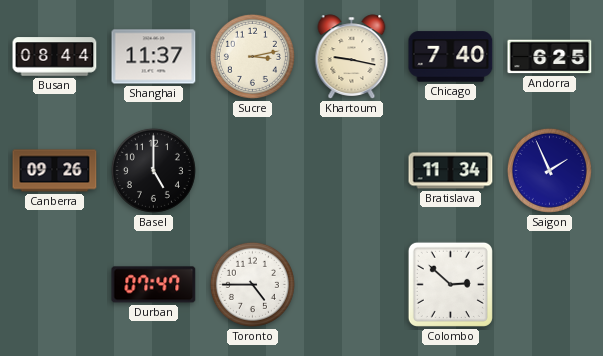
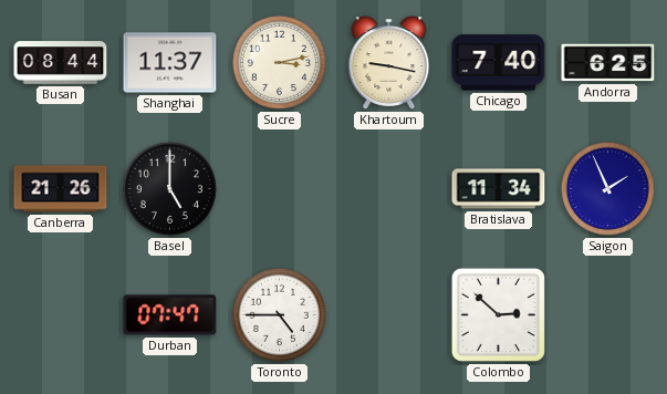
Canberra: 09:26 -> 21:26 (61, 189)
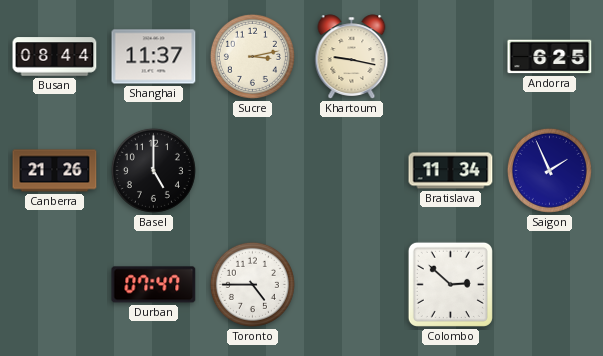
Chicago: 7:40 -> none (499, 63)
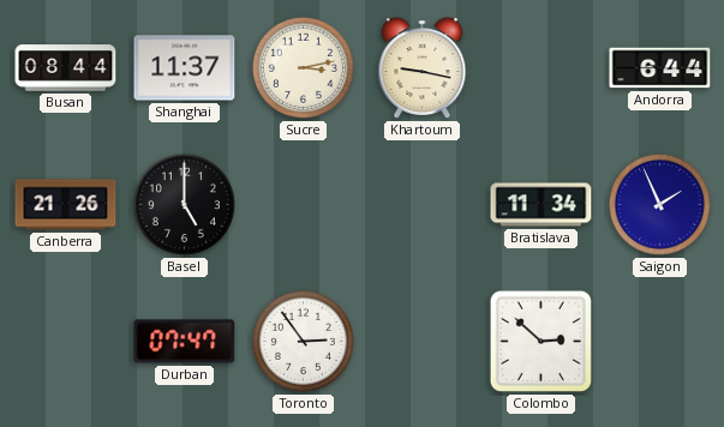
Andorra: 6:25 -> 6:44 (660, 68)
Toronto: 4:45 -> 2:54 (303, 341)
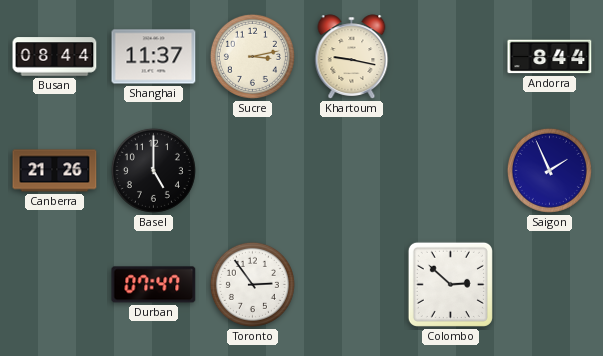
Andorra: 6:44 -> 8:44 (550, 57)
Bratislava: 11:34 -> none (541, 205)
